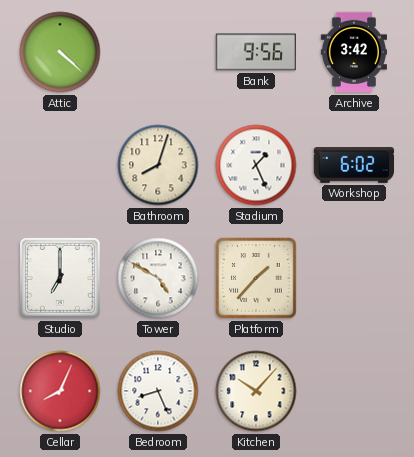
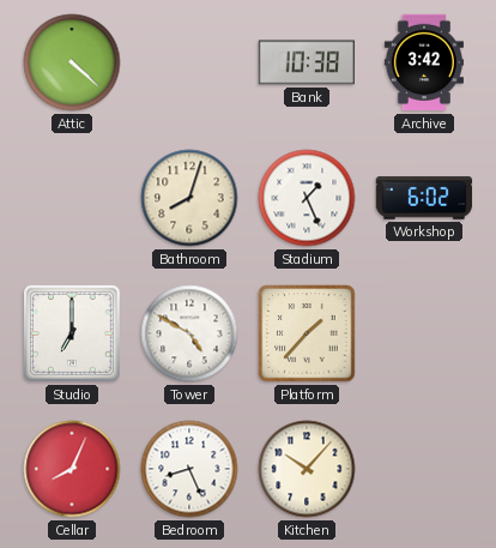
Bank: 9:56 -> 10:38 (306, 62)
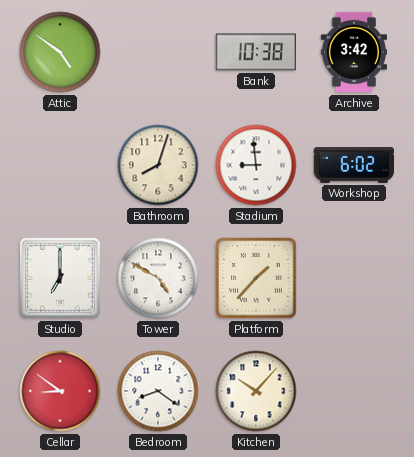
Attic: 4:22 -> 4:51 (60, 52)
Stadium: 1:26 -> 8:59 (256, 165)
Cellar: 8:04 -> 8:51 (60, 391)
Bedroom: 8:26 -> 8:21 (158, 391)
